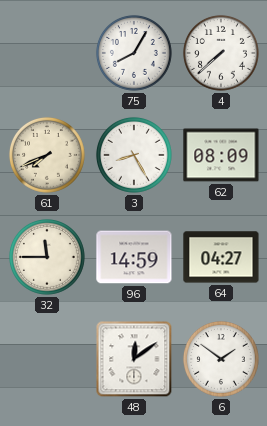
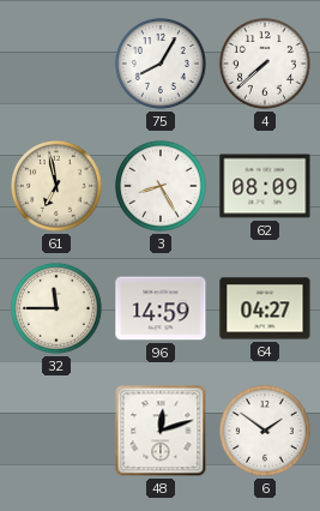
61: 7:41 -> 6:58 (56, 186)
48: 12:09 -> 12:12 (161, 431)
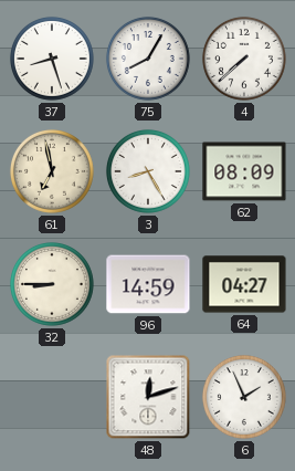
37: none -> 8:27 (52, 59)
32: 11:45 -> 8:45 (52, 284)
6: 1:51 -> 1:56 (244, 397)
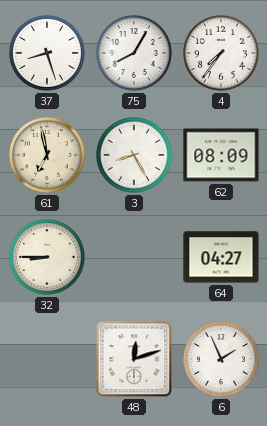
4: 7:38 -> 7:36 (221, 53)
96: 14:59 -> none (148, 284)
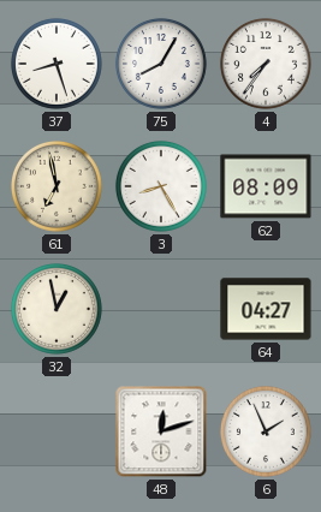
32: 8:45 -> 12:58 (57, 309)
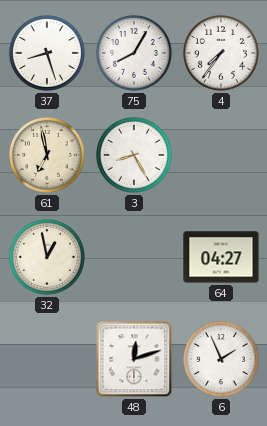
62: 08:09 -> none (266, 186)
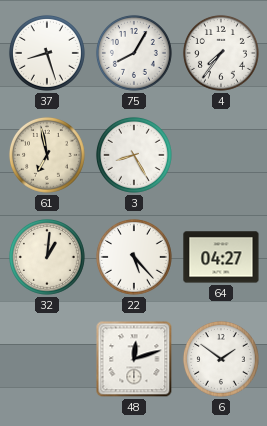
32: 12:58 -> 1:01 (47, 257)
22: none -> 5:23 (134, 257)
6: 1:56 -> 1:51 (221, 359)
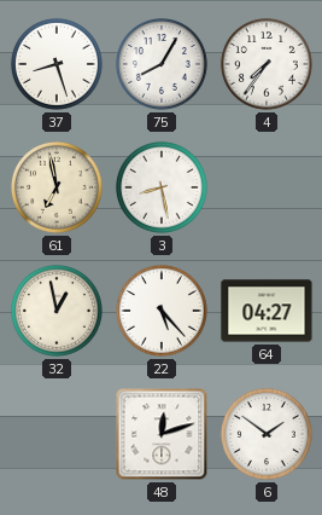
3: 8:25 -> 8:28 (162, 187)
32: 1:01 -> 12:58 (57, 311)
